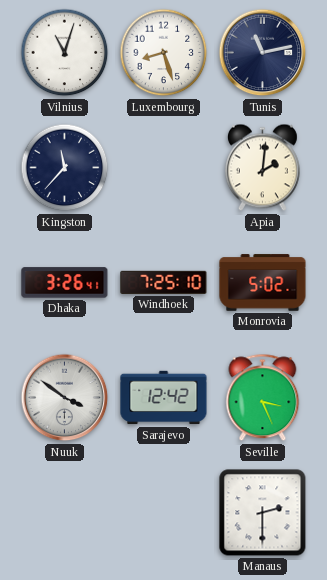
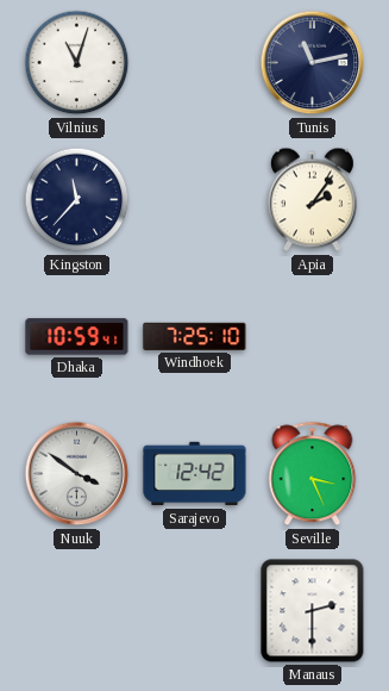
Luxembourg: 8:27 -> none (164, 53)
Apia: 2:01 -> 2:06 (312, 200)
Dhaka: 3:26 -> 10:59 (77, 337)
Monrovia: 5:02 -> none (263, 283)
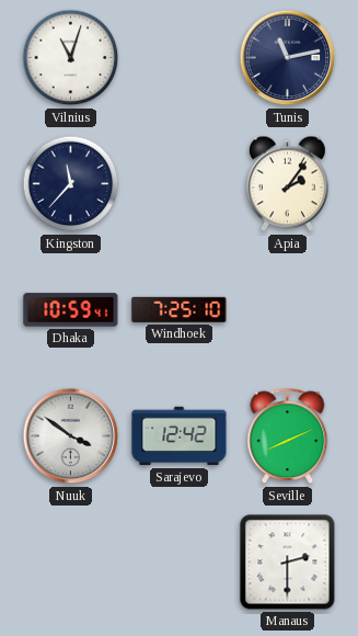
Seville: 3:26 -> 8:11 (288, 436)
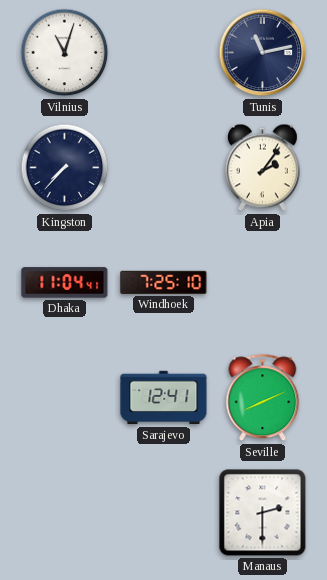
Kingston: 11:37 -> 7:37 (65, 168)
Dhaka: 10:59 -> 11:04 (65, 283)
Nuuk: 3:51 -> none (71, 436)
Sarajevo: 12:42 -> 12:41 (164, 398)
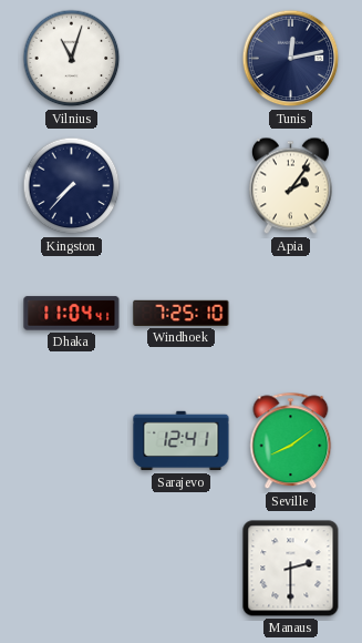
Tunis: 11:13 -> 12:13 (291, 59)
Seville: 8:11 -> 8:09 (291, 441)
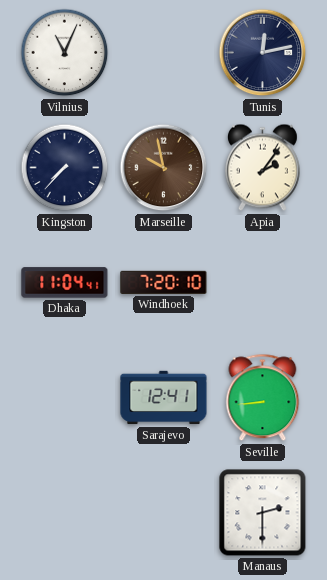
Vilnius: 11:03 -> 11:04 (65, 53)
Marseille: none -> 9:58 (164, 168)
Windhoek: 7:25 -> 7:20 (164, 282)
Seville: 8:09 -> 8:44 (263, 398)
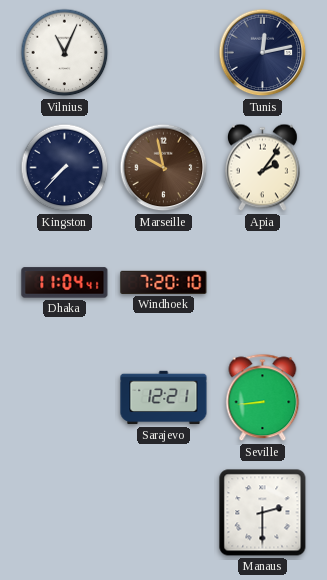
Sarajevo: 12:41 -> 12:21 (164, 398)
